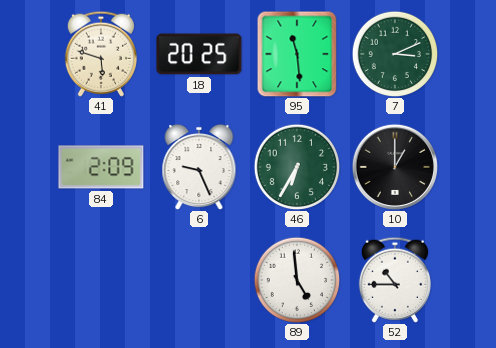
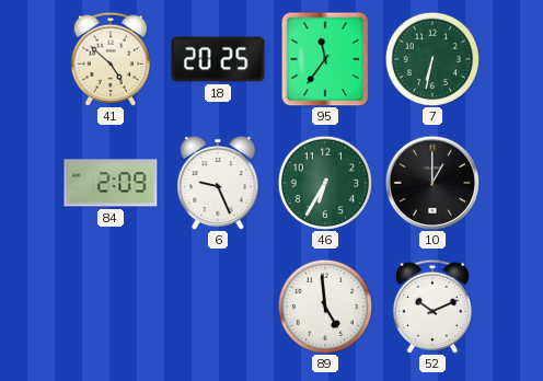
41: 5:48 -> 4:52 (111, 59)
95: 11:29 -> 11:36 (325, 59)
7: 3:11 -> 6:32 (432, 59)
52: 10:45 -> 10:11 (432, 307)
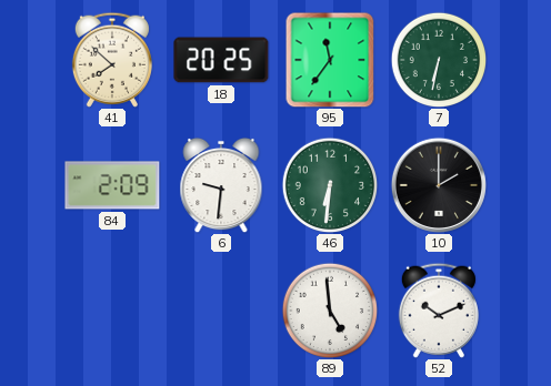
41: 4:52 -> 7:52 (112, 60)
6: 9:26 -> 9:31 (221, 185)
46: 6:35 -> 6:31 (330, 185)
10: 1:00 -> 2:00 (439, 185)
